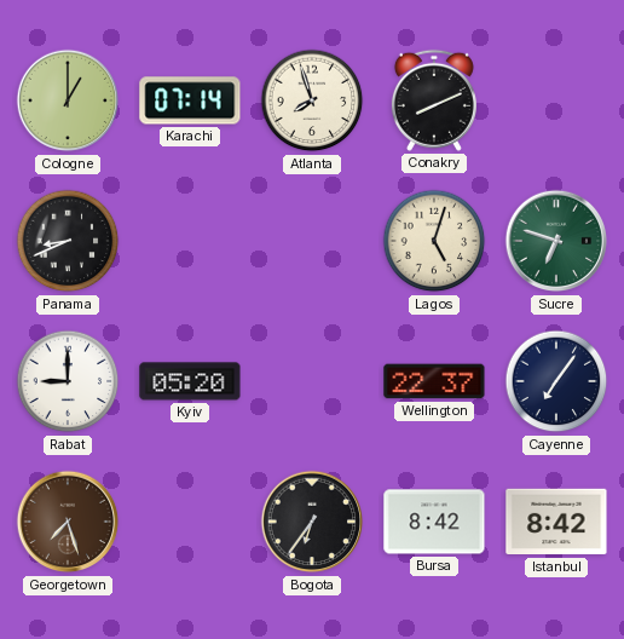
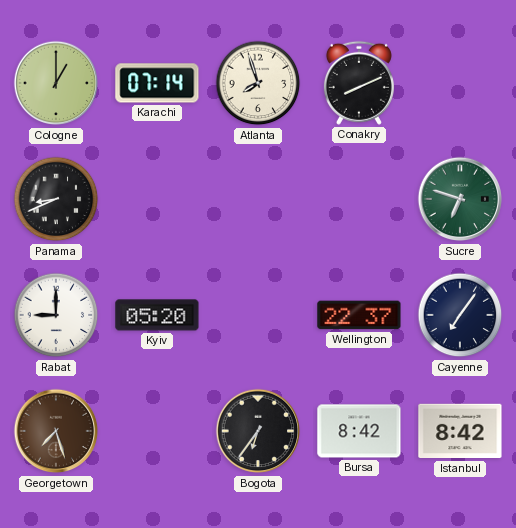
Lagos: 5:03 -> none (434, 241)
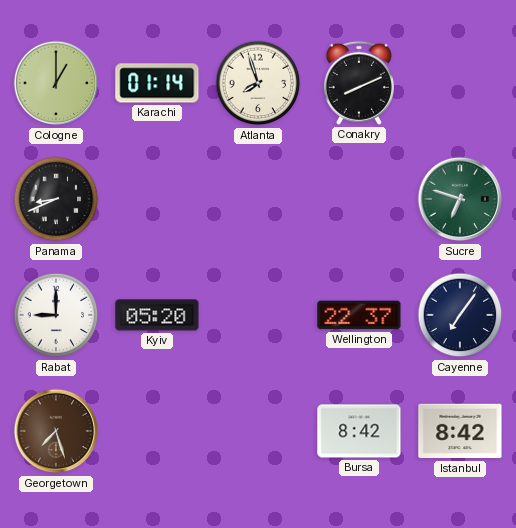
Karachi: 07:14 -> 01:14 (157, 83)
Bogota: 6:36 -> none (258, 431)
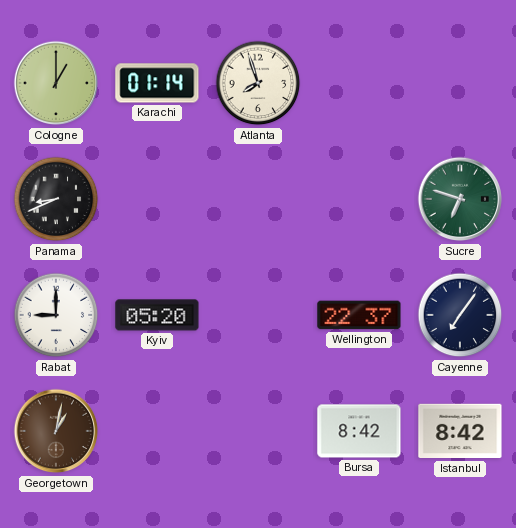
Conakry: 8:11 -> none (359, 83)
Georgetown: 7:27 -> 1:02 (56, 431)
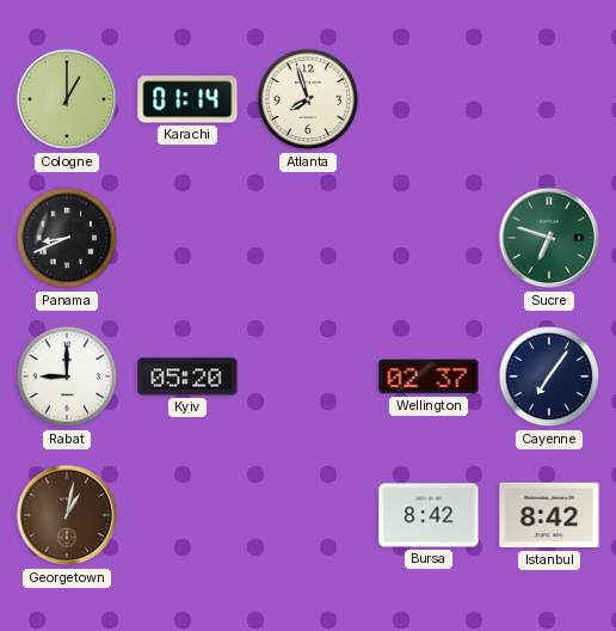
Wellington: 22:37 -> 02:37 (429, 376)
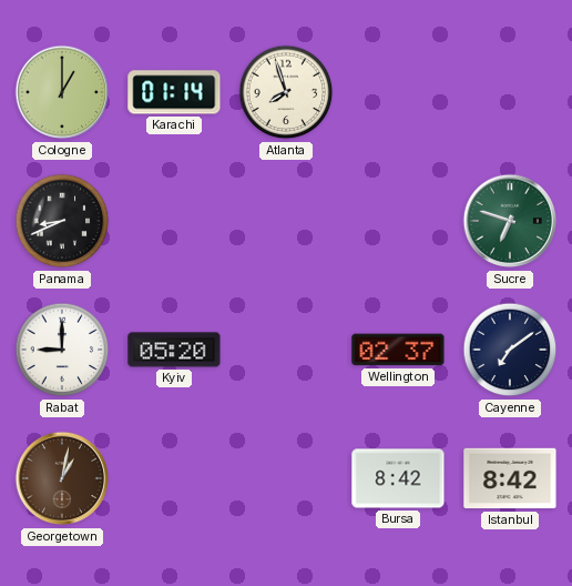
Cayenne: 7:06 -> 7:09 (510, 350)
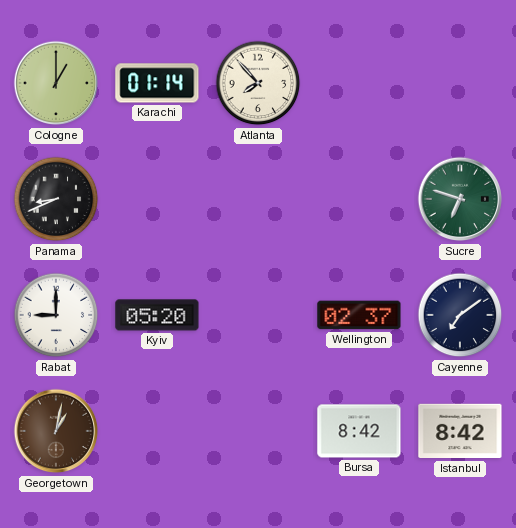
Atlanta: 7:57 -> 7:53 (258, 83)
